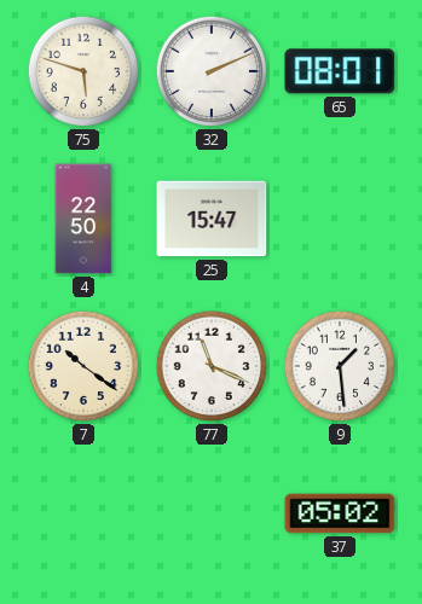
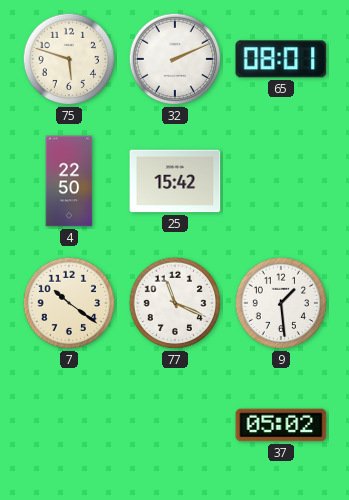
25: 15:47 -> 15:42 (175, 181)
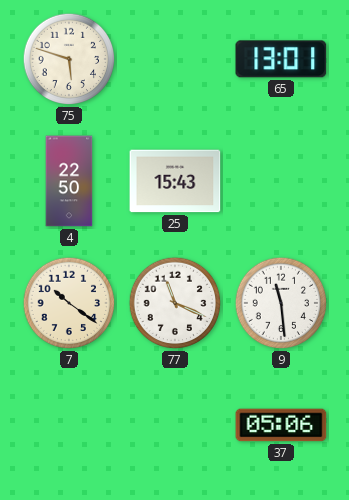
32: 2:11 -> none (175, 59)
65: 08:01 -> 13:01 (281, 59)
25: 15:42 -> 15:43 (175, 181)
9: 1:29 -> 11:29 (281, 303)
37: 05:02 -> 05:06 (281, 425)
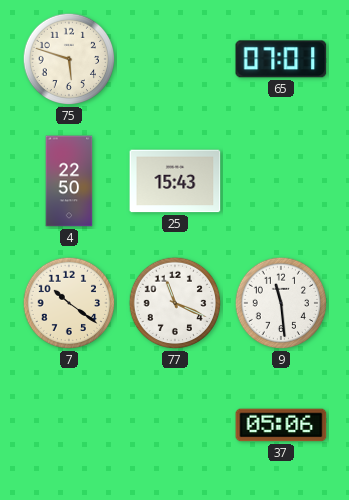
65: 13:01 -> 07:01 (281, 59)
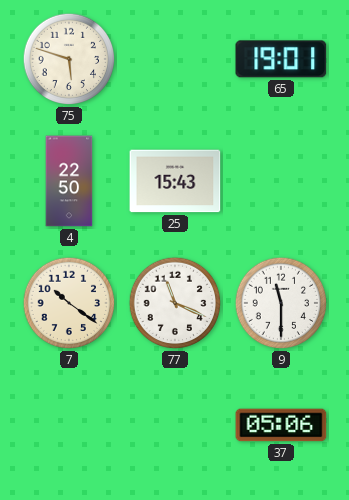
65: 07:01 -> 19:01 (281, 59)
9: 11:29 -> 11:30 (281, 303)
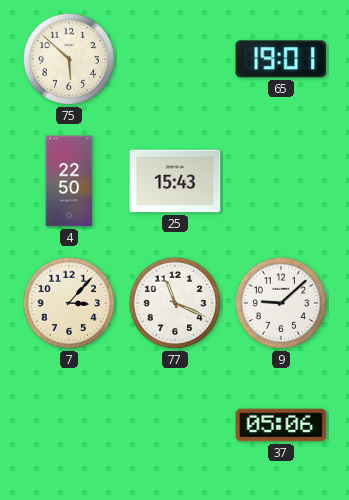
75: 5:48 -> 5:52 (69, 59)
7: 10:21 -> 3:07 (69, 303)
9: 11:30 -> 9:08 (281, 303)
